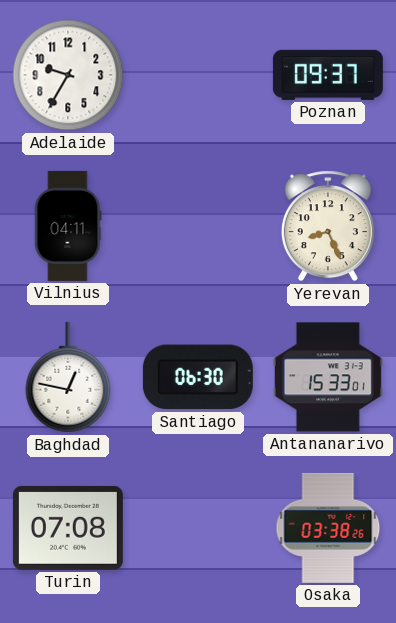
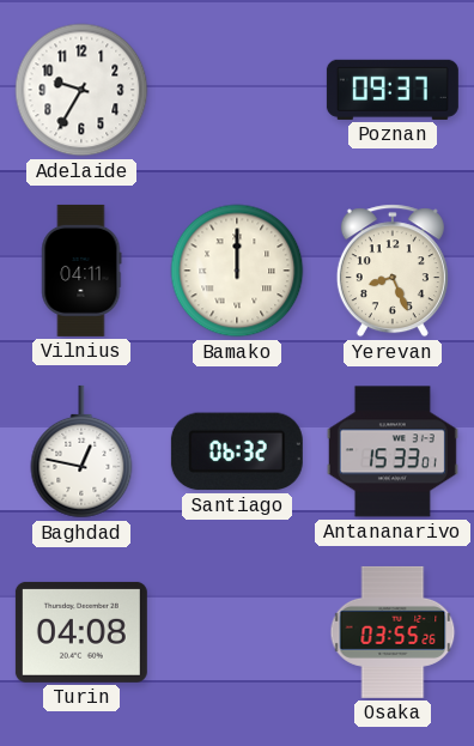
Bamako: none -> 12:00 (237, 271)
Santiago: 06:30 -> 06:32 (237, 451)
Turin: 07:08 -> 04:08 (81, 632)
Osaka: 03:38 -> 03:55 (393, 632)
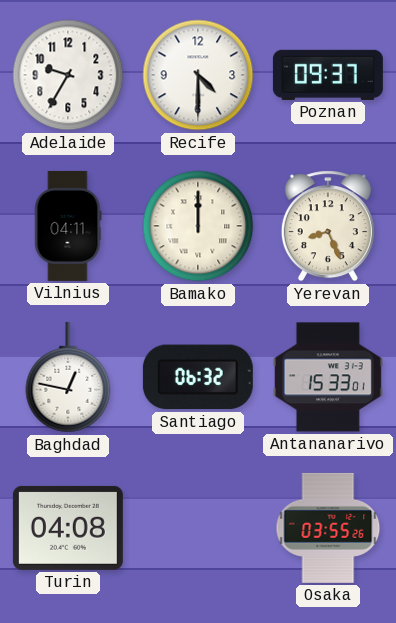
Recife: none -> 4:30 (198, 75)
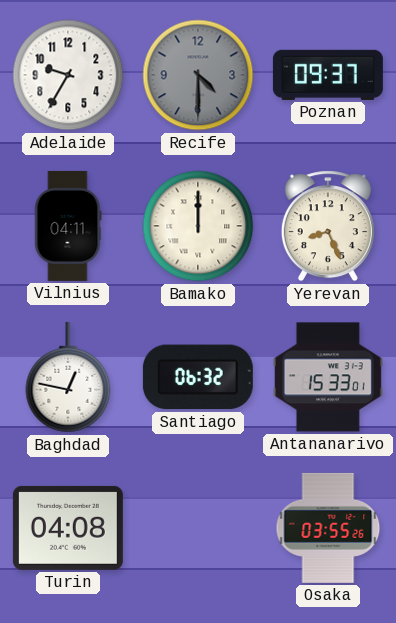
Recife dial: white -> grey (198, 75)
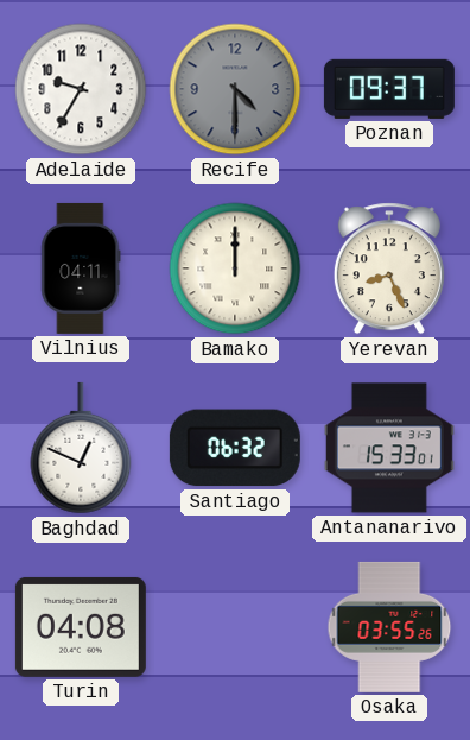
Baghdad: 12:47 -> 12:49 (81, 448)
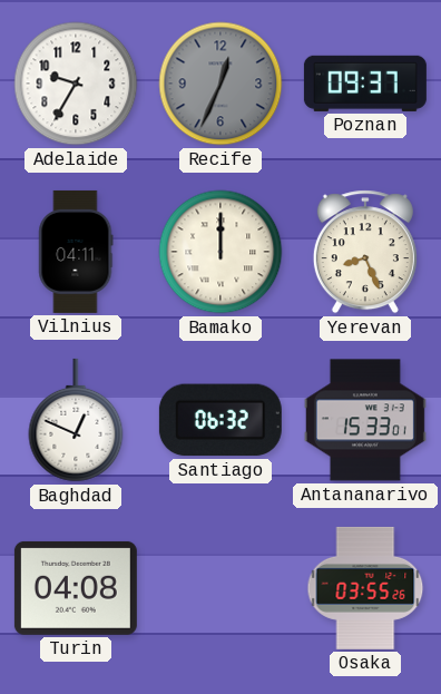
Recife: 4:30 -> 12:34 (220, 84)
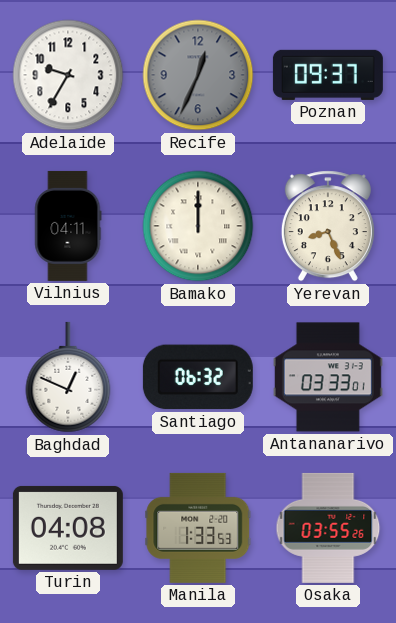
Antananarivo: 15:33 -> 03:33 (328, 377)
Manila: none -> 1:33 (198, 528)
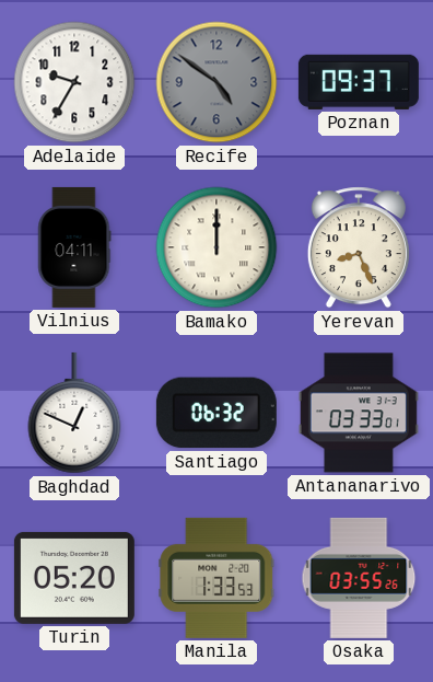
Recife: 12:34 -> 4:51 (216, 82)
Turin: 04:08 -> 05:20 (74, 578)
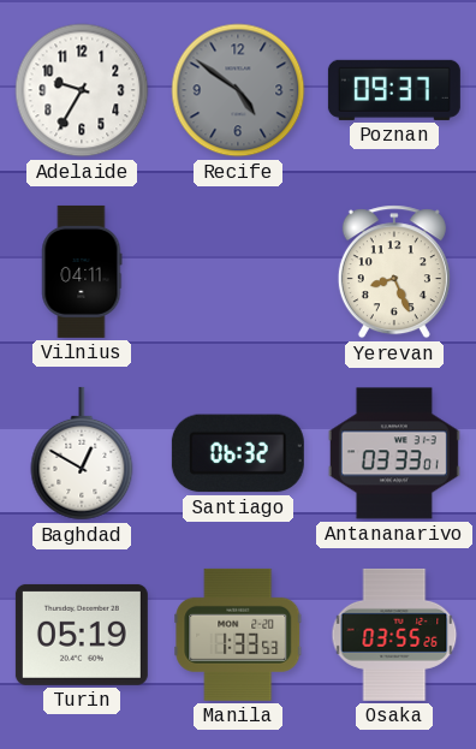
Bamako: 12:00 -> none (216, 247)
Baghdad: 12:49 -> 12:50 (82, 453)
Turin: 05:20 -> 05:19 (82, 635)
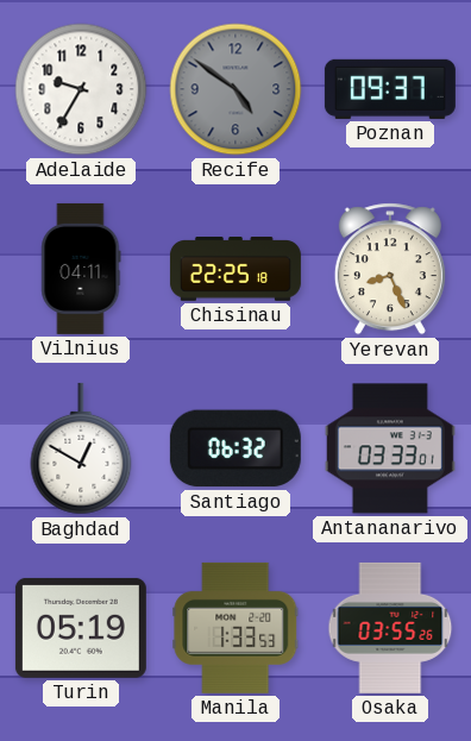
Chisinau: none -> 22:25 (235, 270)
